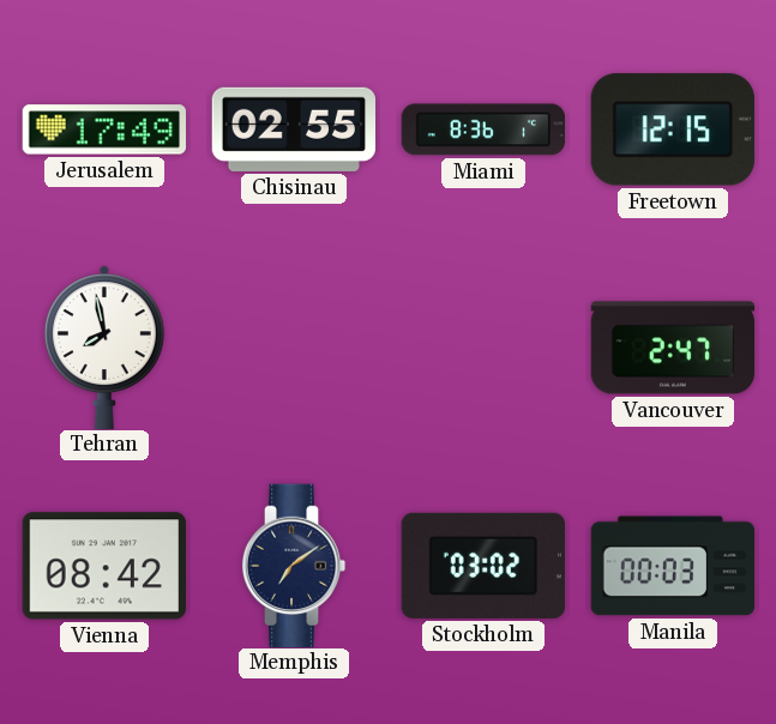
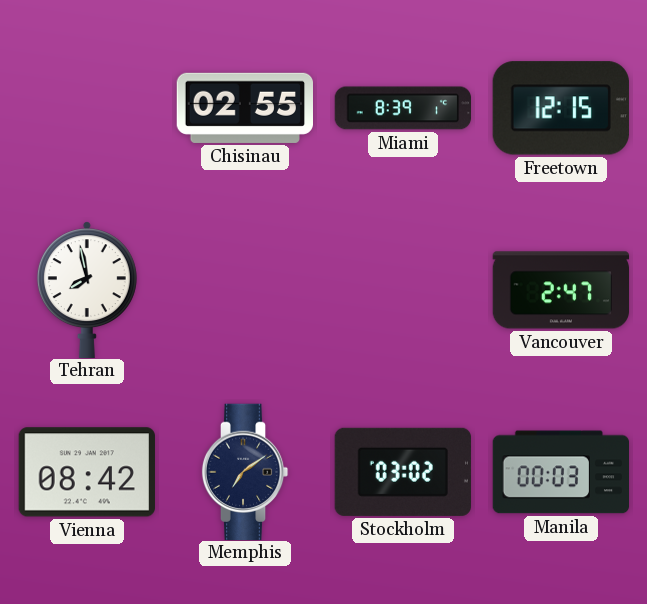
Jerusalem: 17:49 -> none (103, 129)
Miami: 8:36 -> 8:39 (403, 108)
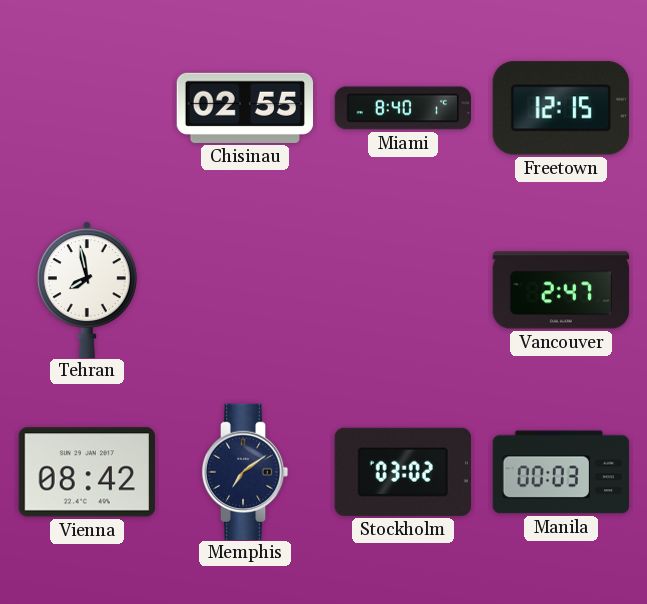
Miami: 8:39 -> 8:40 (403, 108)
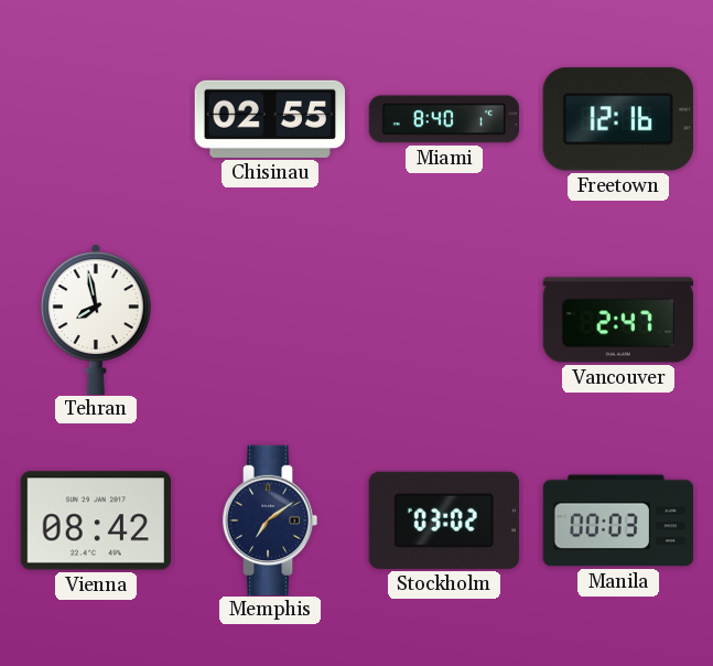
Freetown: 12:15 -> 12:16 (618, 119)
